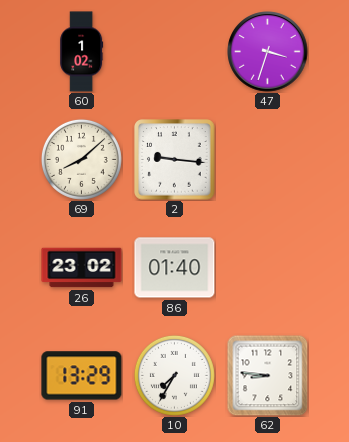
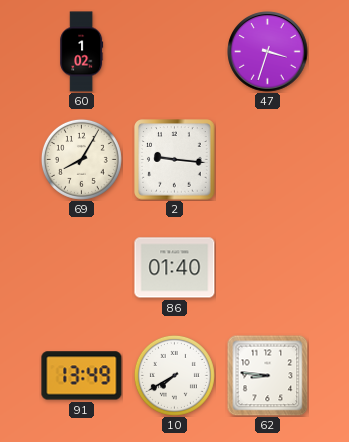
69: 8:08 -> 8:05 (81, 159)
26: 23:02 -> none (82, 268)
91: 13:29 -> 13:49 (82, 376)
10: 7:35 -> 7:40 (174, 375)
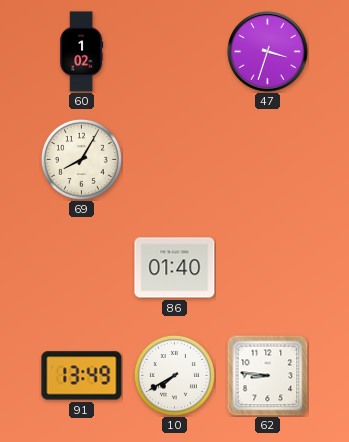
2: 9:16 -> none (175, 160)
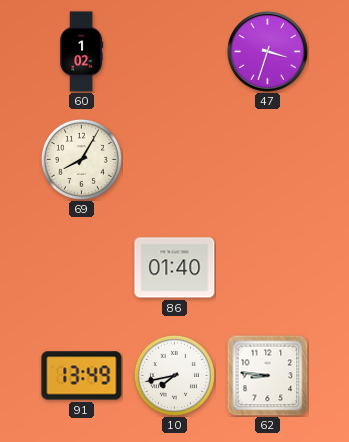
10: 7:40 -> 7:43 (174, 375)
